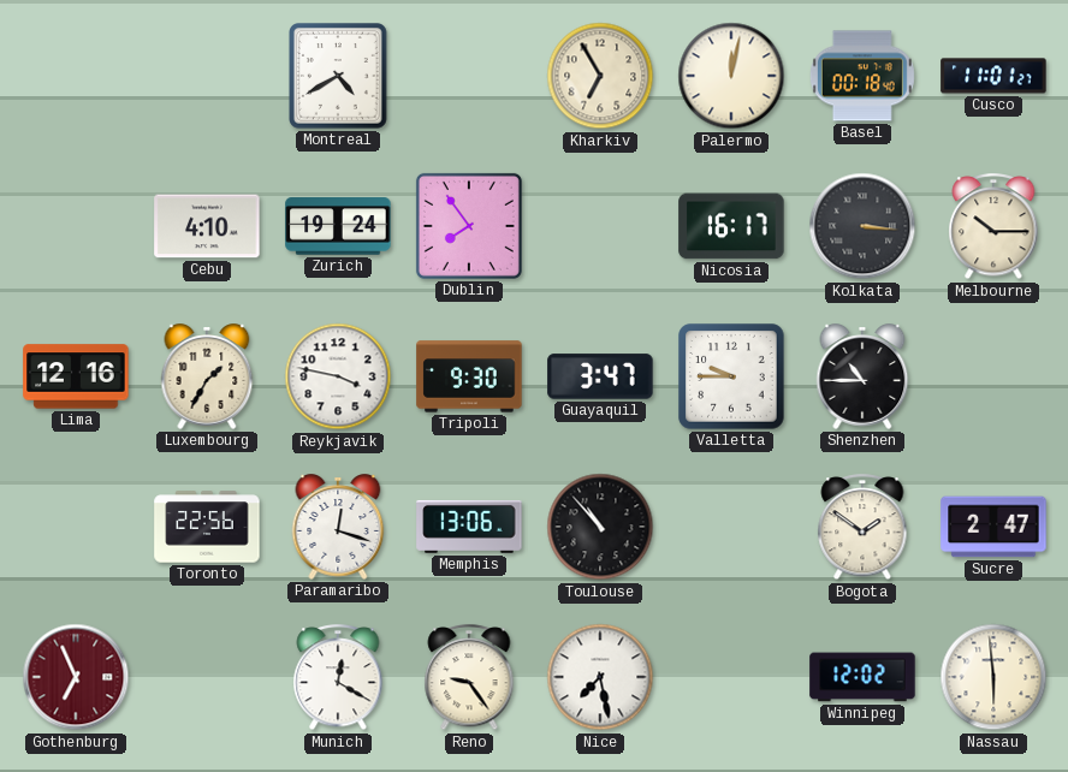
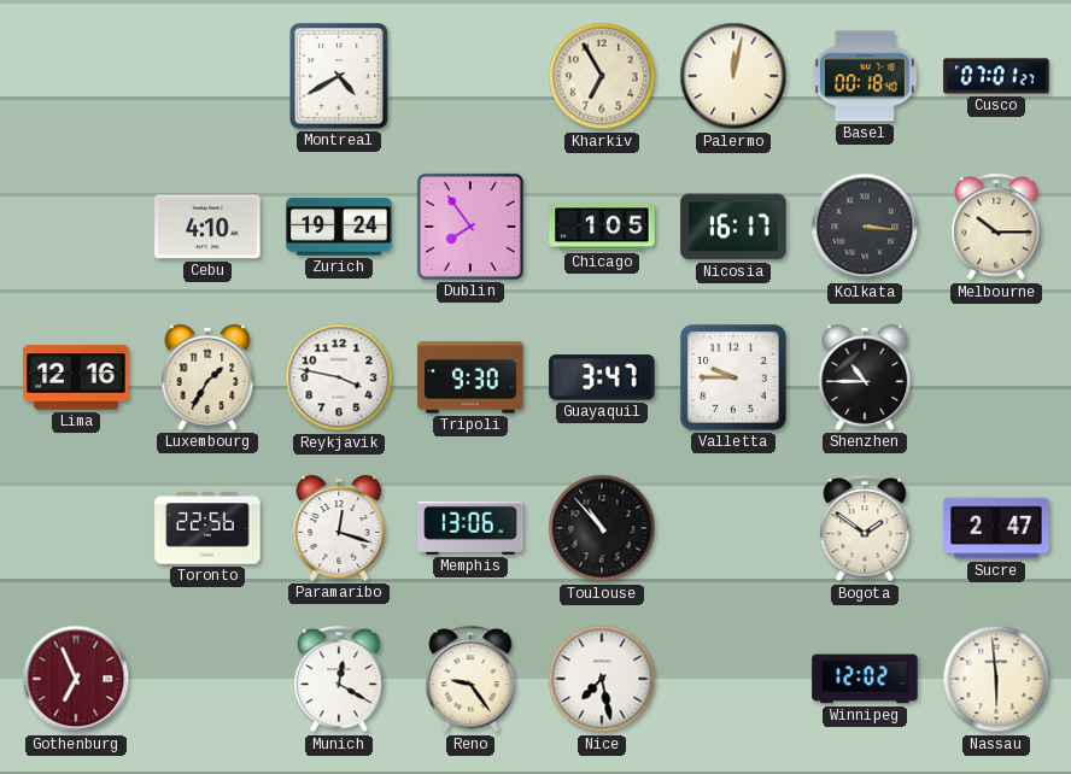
Cusco: 11:01 -> 07:01 (996, 76)
Chicago: none -> 1:05 (602, 227)
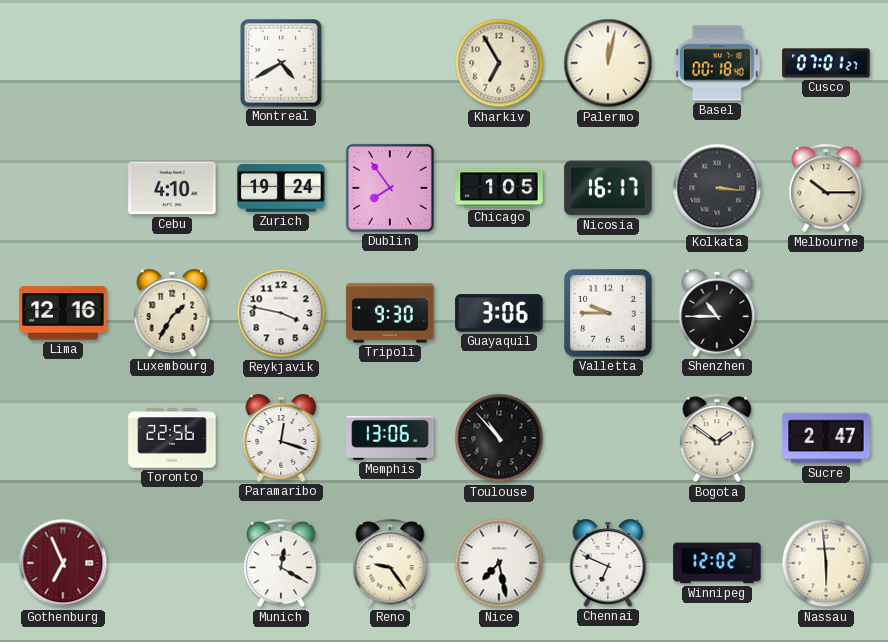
Guayaquil: 3:47 -> 3:06 (499, 313)
Chennai: none -> 6:49 (608, 563)
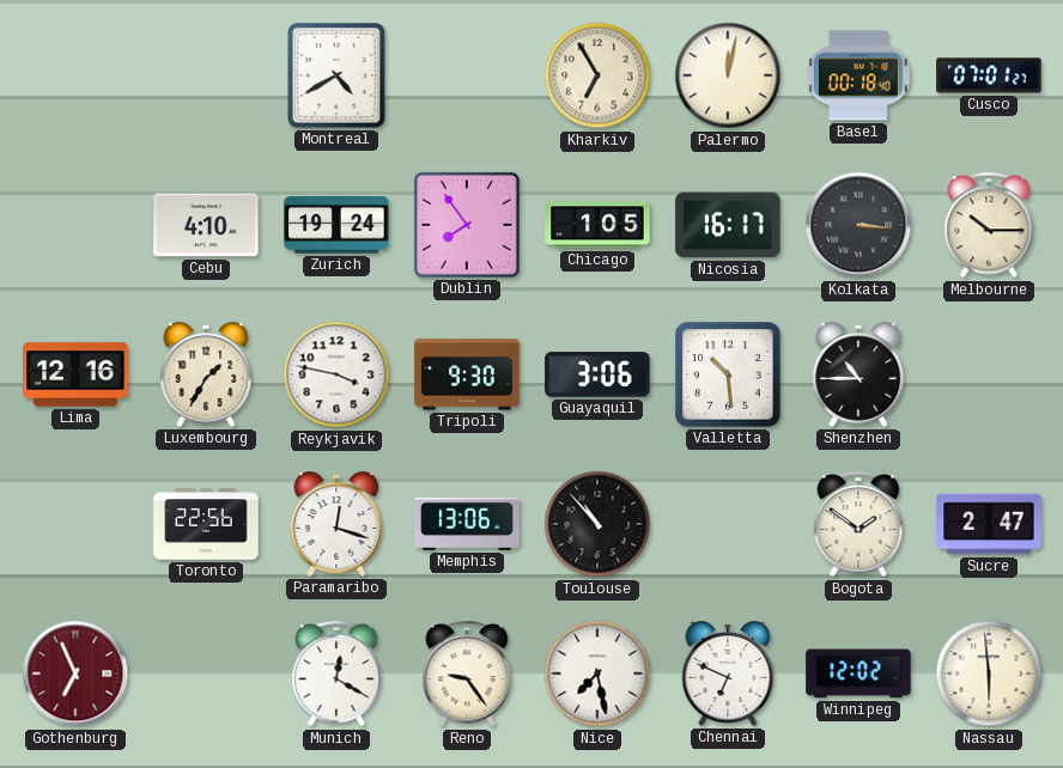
Valletta: 9:45 -> 10:29 (728, 374)
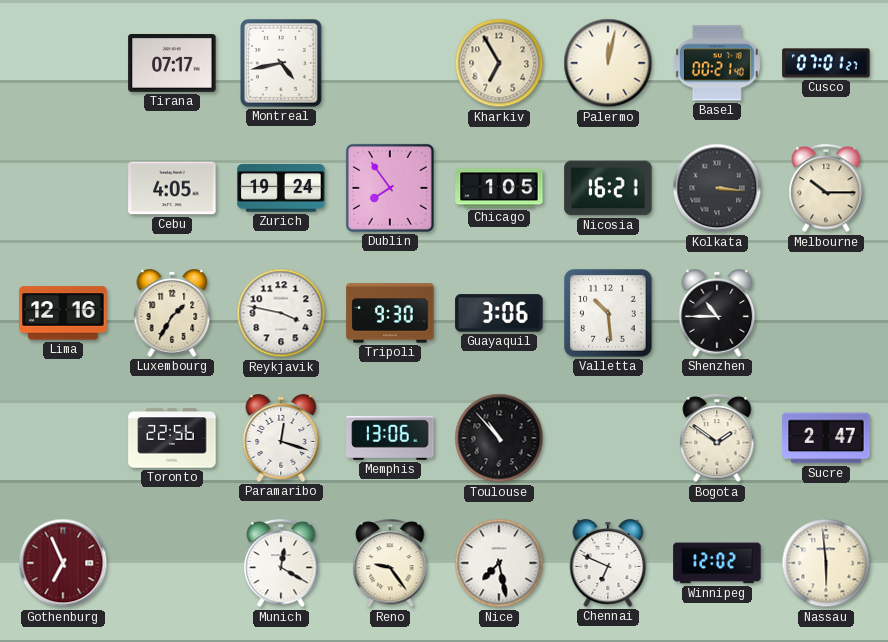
Tirana: none -> 07:17 (172, 64)
Montreal: 4:40 -> 4:43 (282, 64)
Basel: 00:18 -> 00:21 (717, 63)
Cebu: 4:10 -> 4:05 (172, 188)
Nicosia: 16:17 -> 16:21 (608, 188)
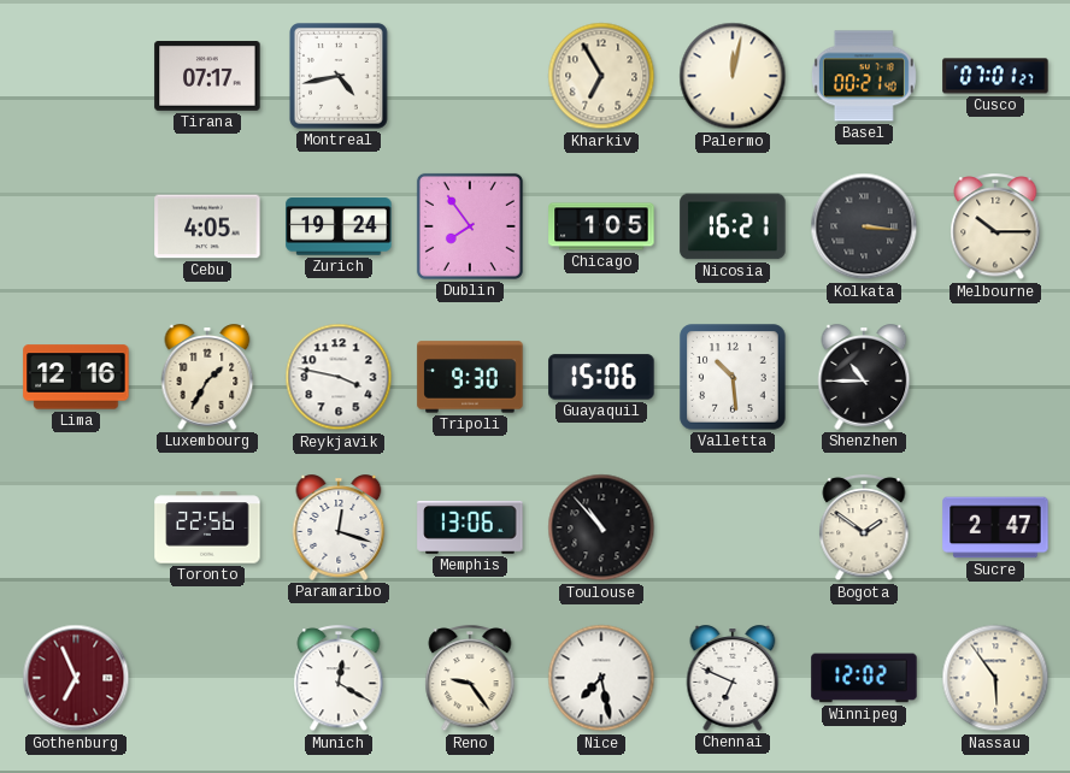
Guayaquil: 3:06 -> 15:06 (601, 377)
Nassau: 5:59 -> 5:54 (995, 678)
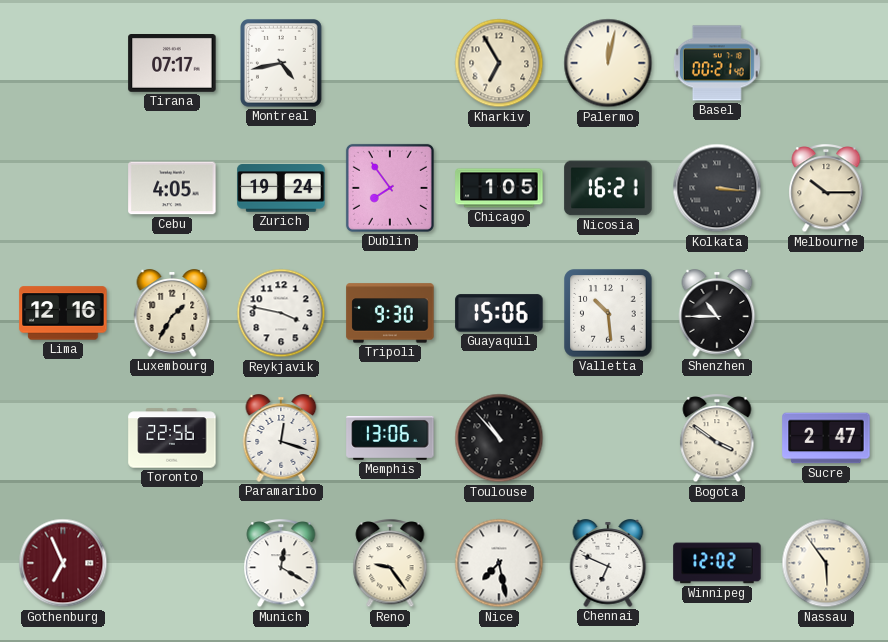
Cusco: 07:01 -> none (995, 76)
Bogota: 1:51 -> 3:51 (717, 439)
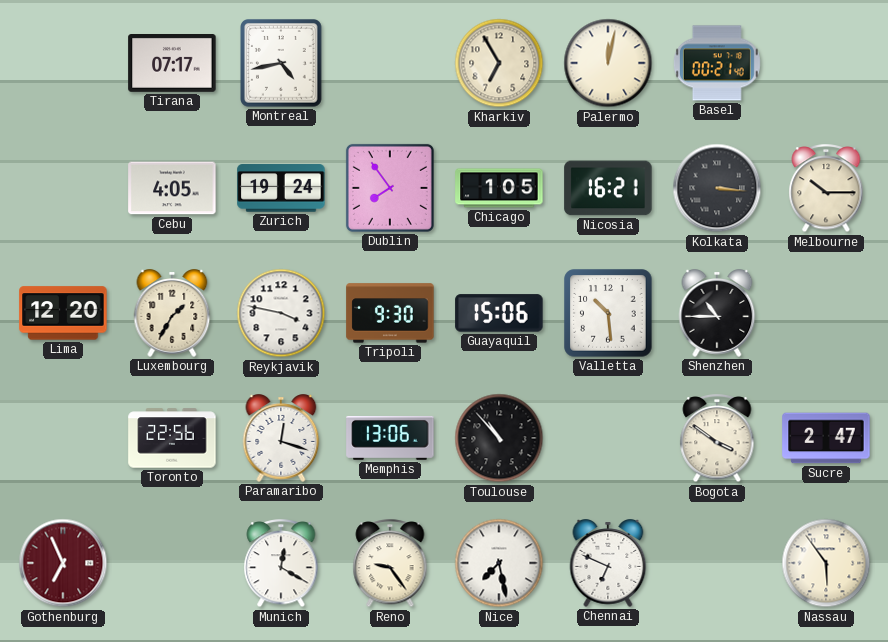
Lima: 12:16 -> 12:20 (63, 313)
Winnipeg: 12:02 -> none (717, 563)
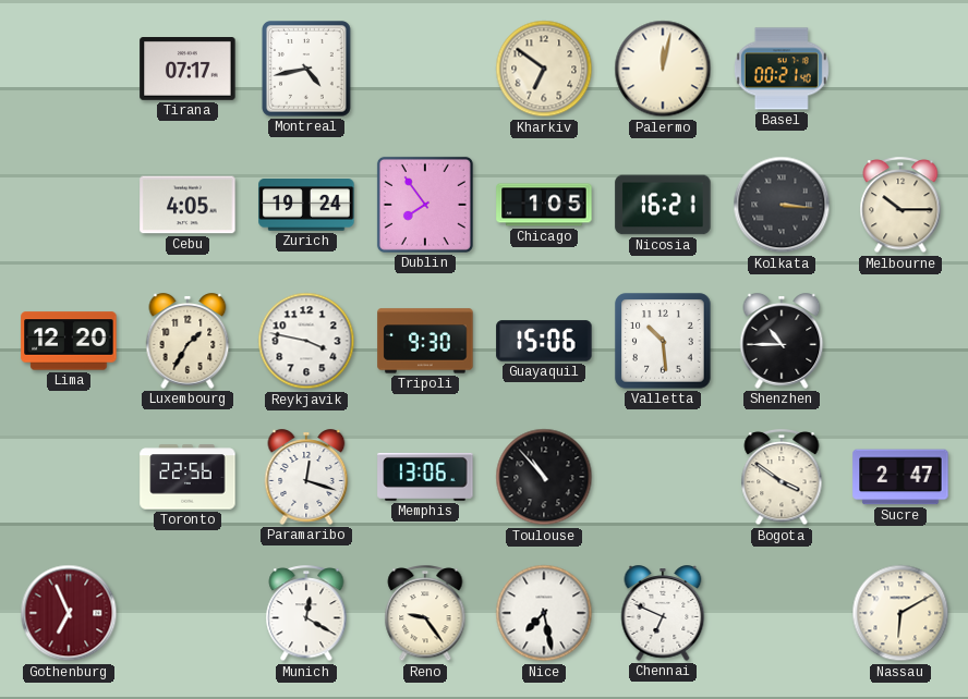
Kharkiv: 6:55 -> 6:51 (544, 69)
Nassau: 5:54 -> 6:10 (900, 613)
